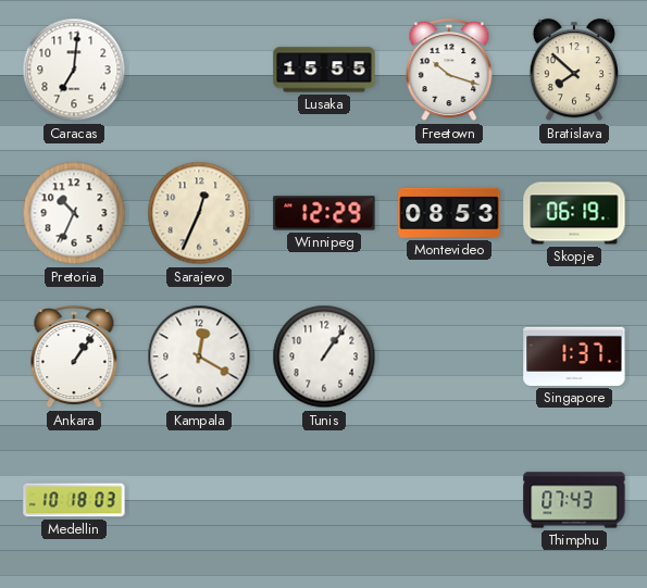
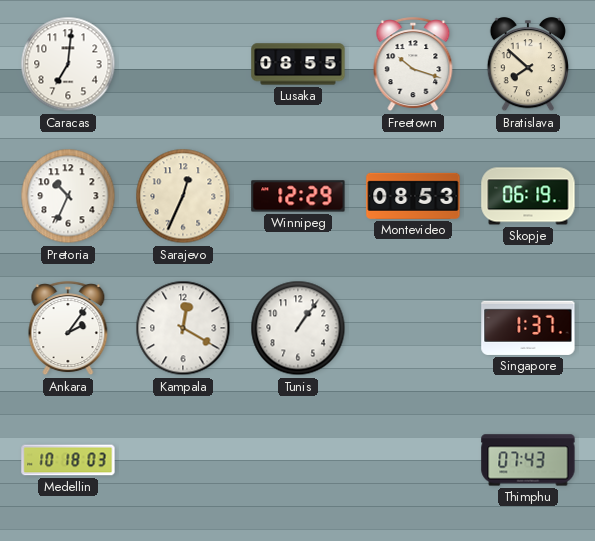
Lusaka: 15:55 -> 08:55 (298, 64)
Ankara: 1:06 -> 2:06 (68, 329)
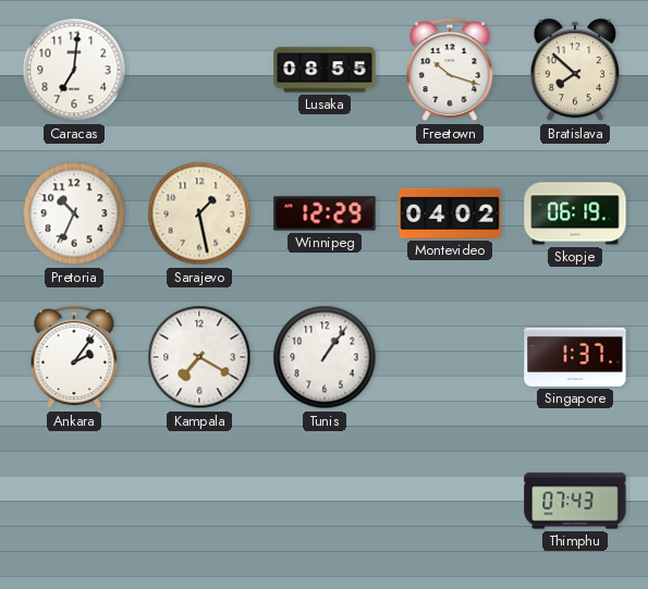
Sarajevo: 12:34 -> 1:28 (199, 213)
Montevideo: 08:53 -> 04:02 (450, 213)
Kampala: 12:20 -> 7:20 (199, 357)
Medellin: 10:18 -> none (68, 460)
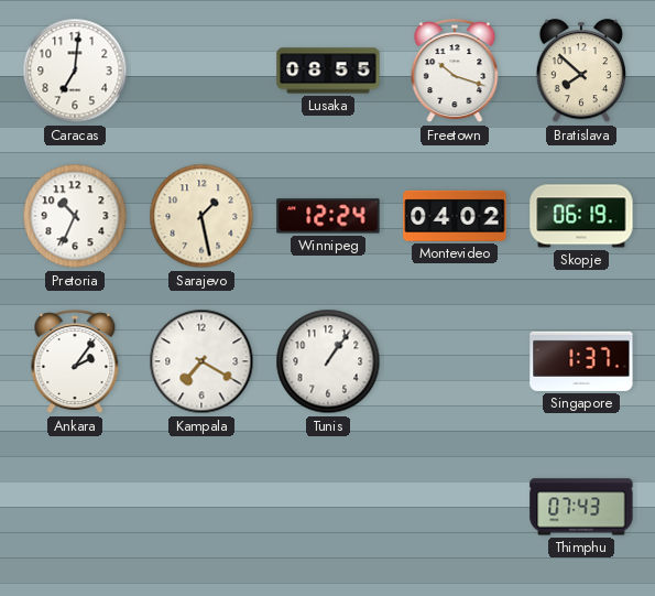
Winnipeg: 12:29 -> 12:24 (328, 216)
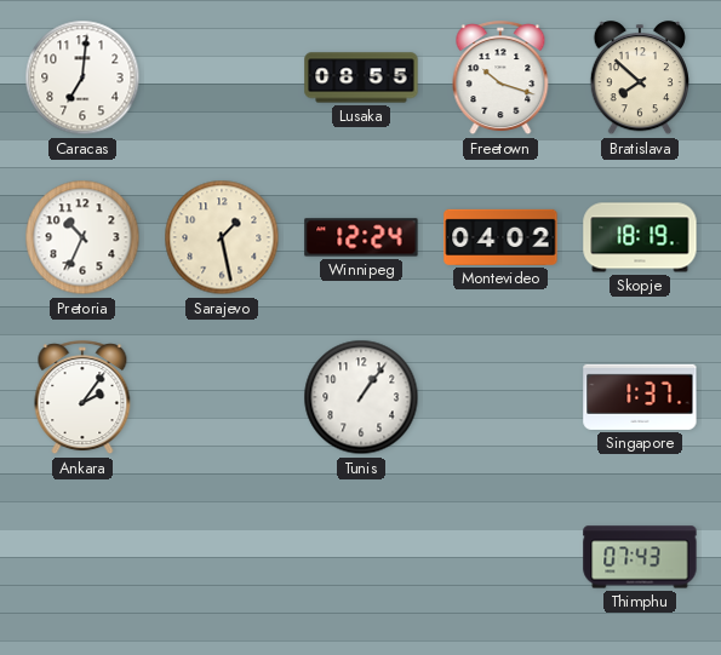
Skopje: 06:19 -> 18:19 (640, 237)
Kampala: 7:20 -> none (201, 361)
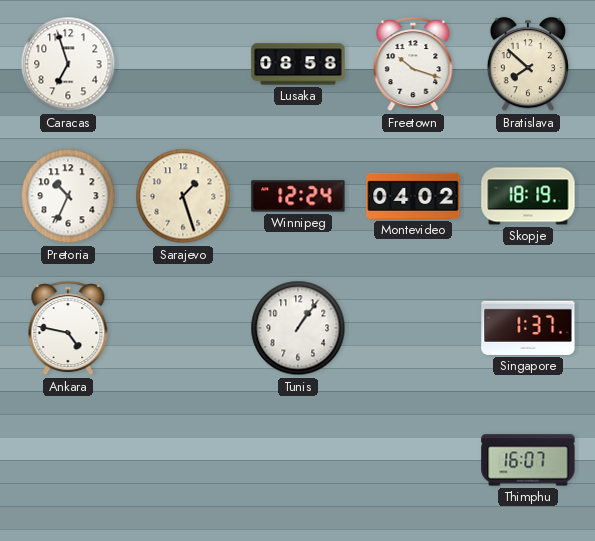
Caracas: 7:01 -> 6:57 (68, 64)
Lusaka: 08:55 -> 08:58 (298, 64)
Sarajevo: 1:28 -> 1:27 (183, 196)
Ankara: 2:06 -> 4:47 (68, 329)
Thimphu: 07:43 -> 16:07 (528, 460)
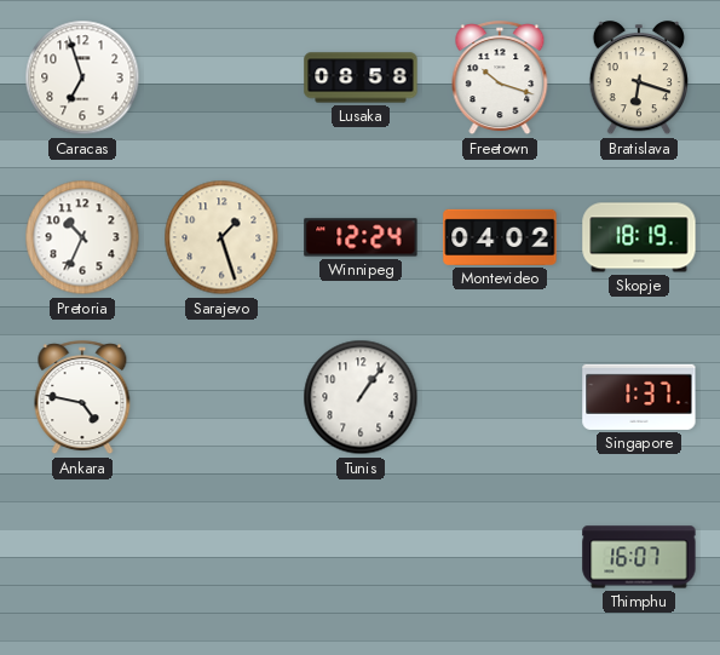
Bratislava: 7:52 -> 6:18 (638, 79)
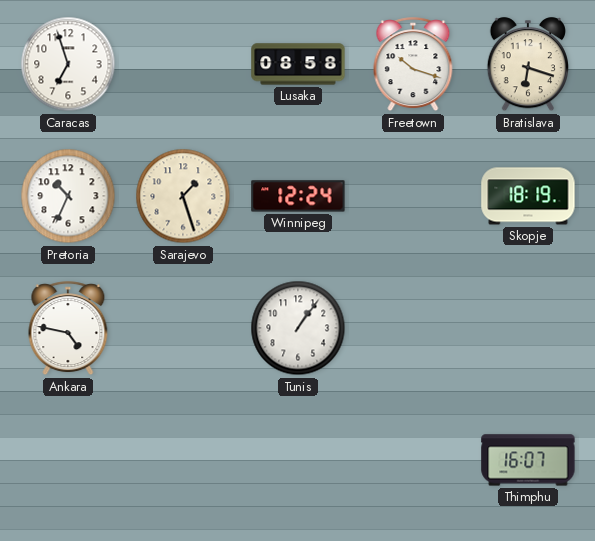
Montevideo: 04:02 -> none (500, 237)
Singapore: 1:37 -> none (639, 397)
